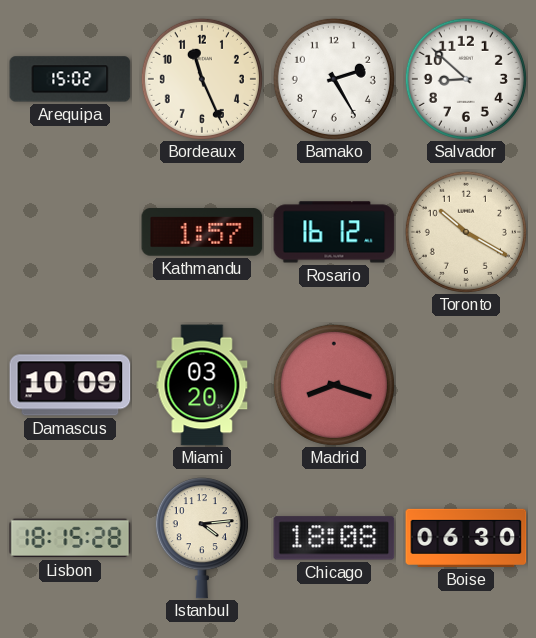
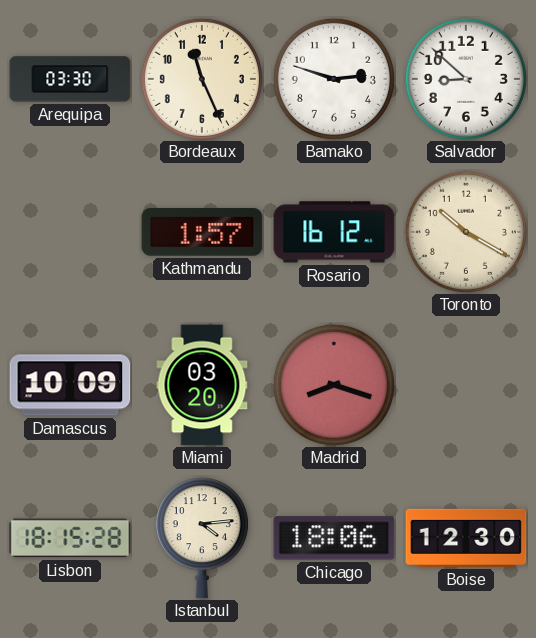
Arequipa: 15:02 -> 03:30 (70, 79)
Bamako: 2:25 -> 2:48 (334, 79)
Chicago: 18:08 -> 18:06 (334, 538)
Boise: 06:30 -> 12:30 (466, 538)
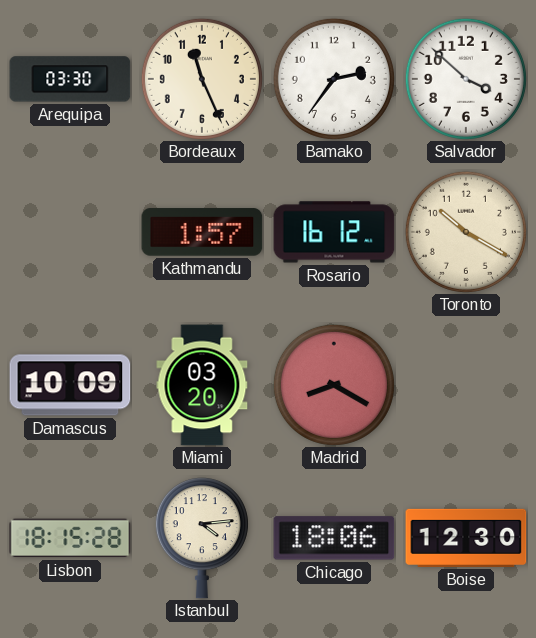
Bamako: 2:48 -> 2:36 (334, 79)
Salvador: 8:52 -> 3:52 (466, 79)
Madrid: 8:18 -> 8:20 (334, 385)
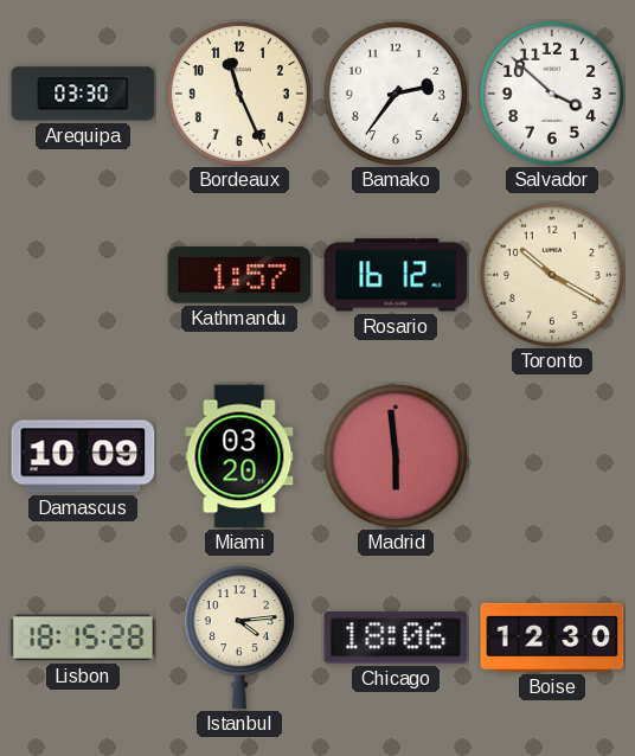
Madrid: 8:20 -> 5:59 (396, 456)
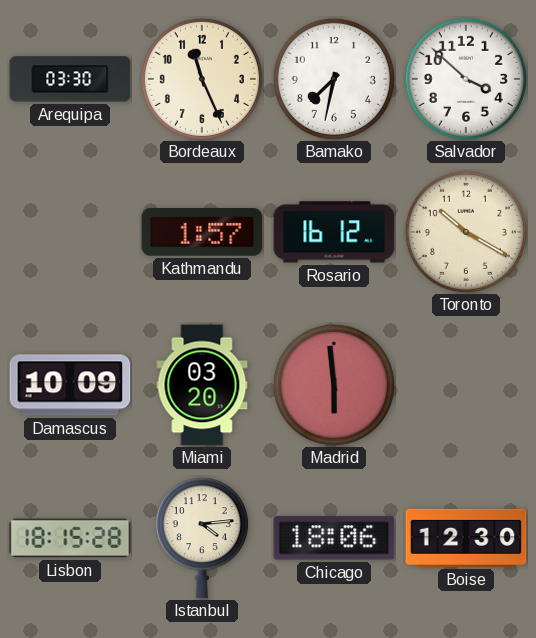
Bamako: 2:36 -> 7:32 (334, 79)
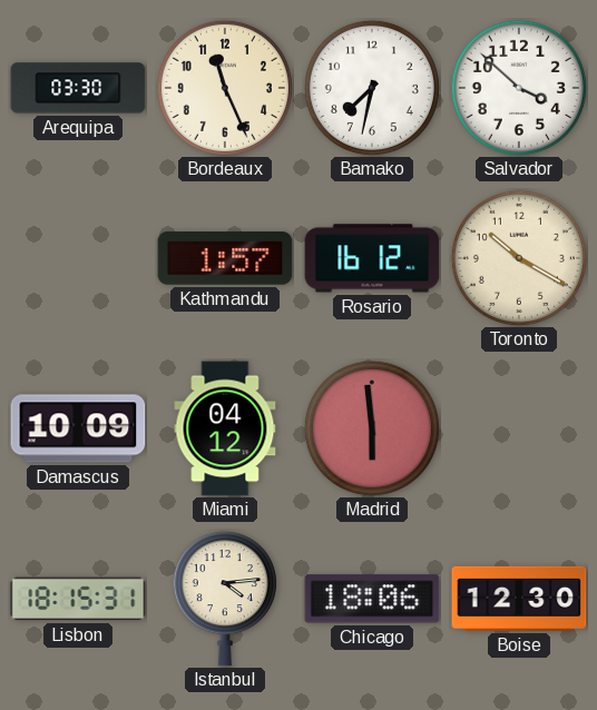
Miami: 03:20 -> 04:12 (225, 428)
Lisbon: 18:15:28 -> 18:15:31 (78, 599)
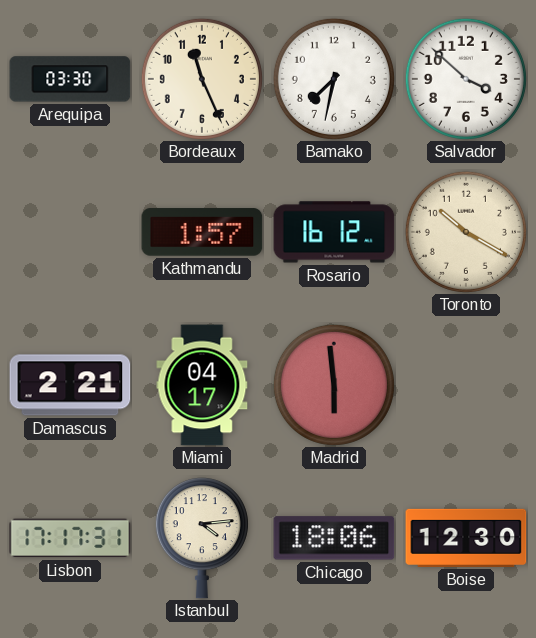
Damascus: 10:09 -> 2:21 (70, 385)
Miami: 04:12 -> 04:17 (202, 385)
Lisbon: 18:15 -> 17:17 (70, 538)
